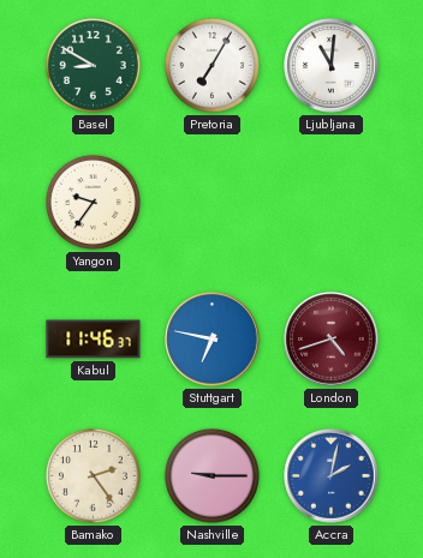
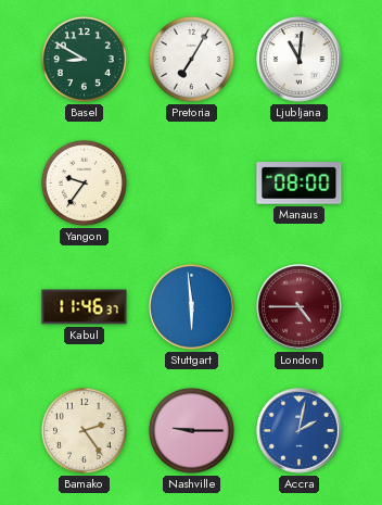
Manaus: none -> 08:00 (300, 184)
Stuttgart: 6:47 -> 5:59 (192, 307)
London: 4:42 -> 4:45 (300, 307)
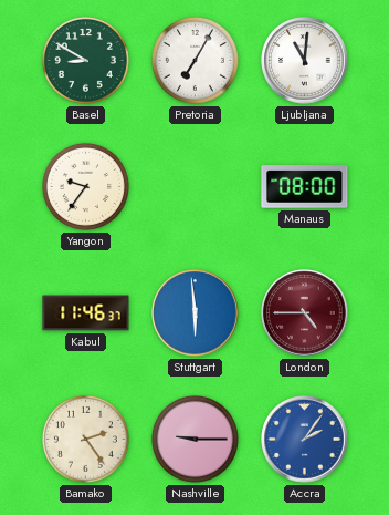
Accra: 2:02 -> 2:06 (305, 440)
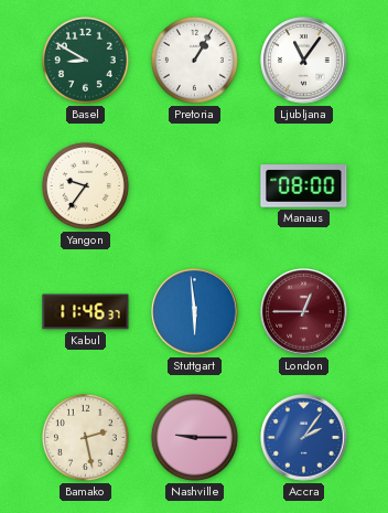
Pretoria: 7:05 -> 1:05 (194, 60)
Ljubljana: 11:01 -> 11:06 (304, 61)
London: 4:45 -> 12:45 (304, 312)
Bamako: 2:24 -> 2:28 (85, 437)
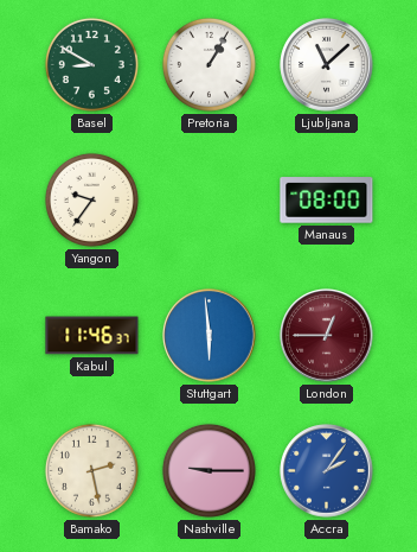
Ljubljana: 11:06 -> 11:08 (327, 65)
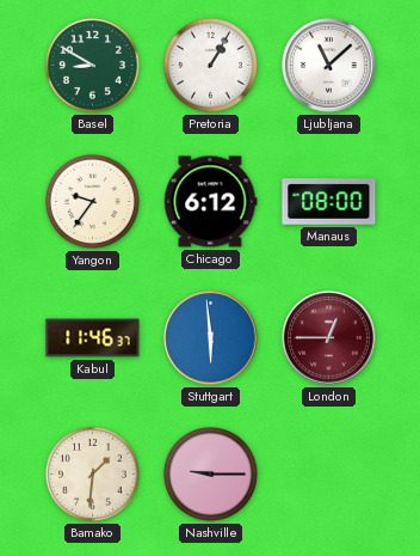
Chicago: none -> 6:12 (211, 202)
Bamako: 2:28 -> 1:31 (92, 473)
Accra: 2:06 -> none (327, 471)
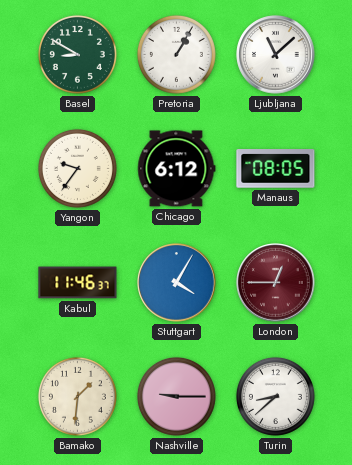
Manaus: 08:00 -> 08:05 (276, 169)
Stuttgart: 5:59 -> 4:05 (177, 283)
Turin: none -> 8:38 (275, 396)
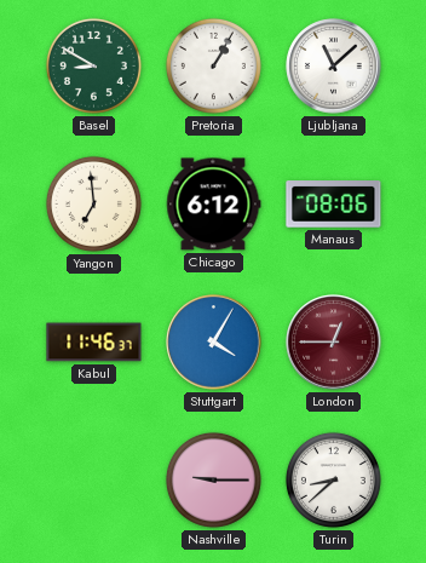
Yangon: 9:36 -> 6:59 (93, 203)
Manaus: 08:05 -> 08:06 (334, 205)
Bamako: 1:31 -> none (77, 396)
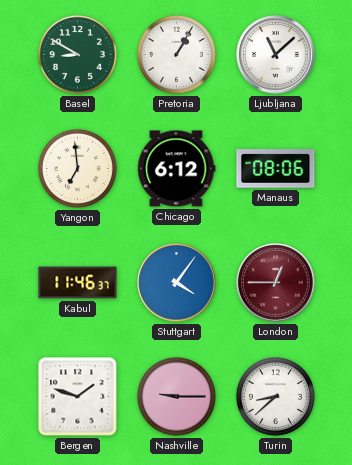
Stuttgart: 4:05 -> 4:06 (177, 283)
Bergen: none -> 1:48 (78, 397)
